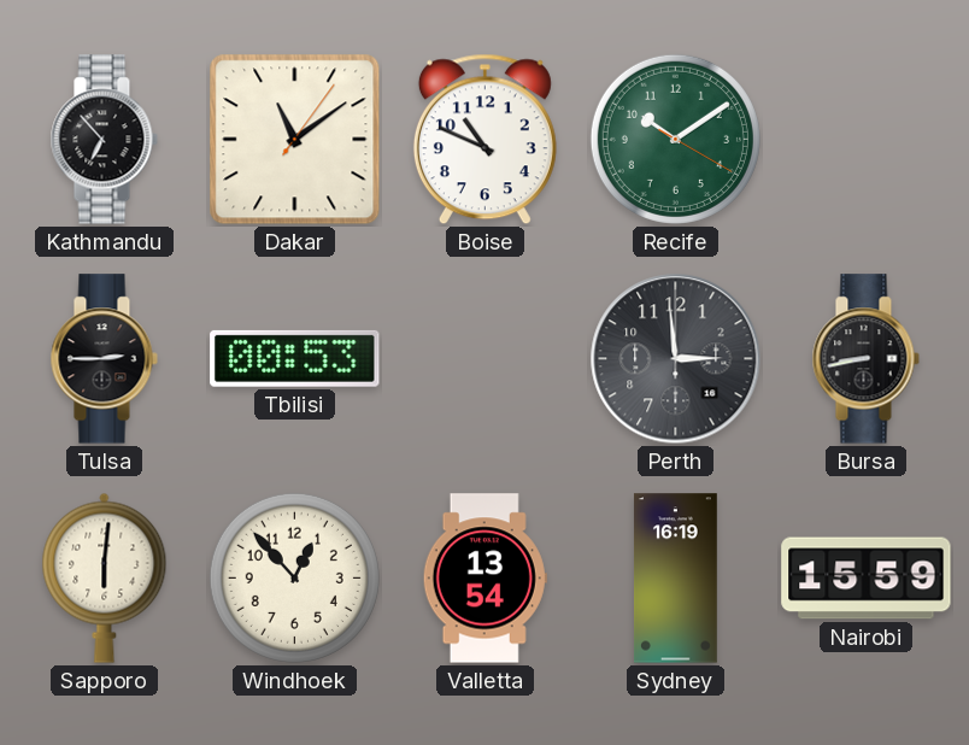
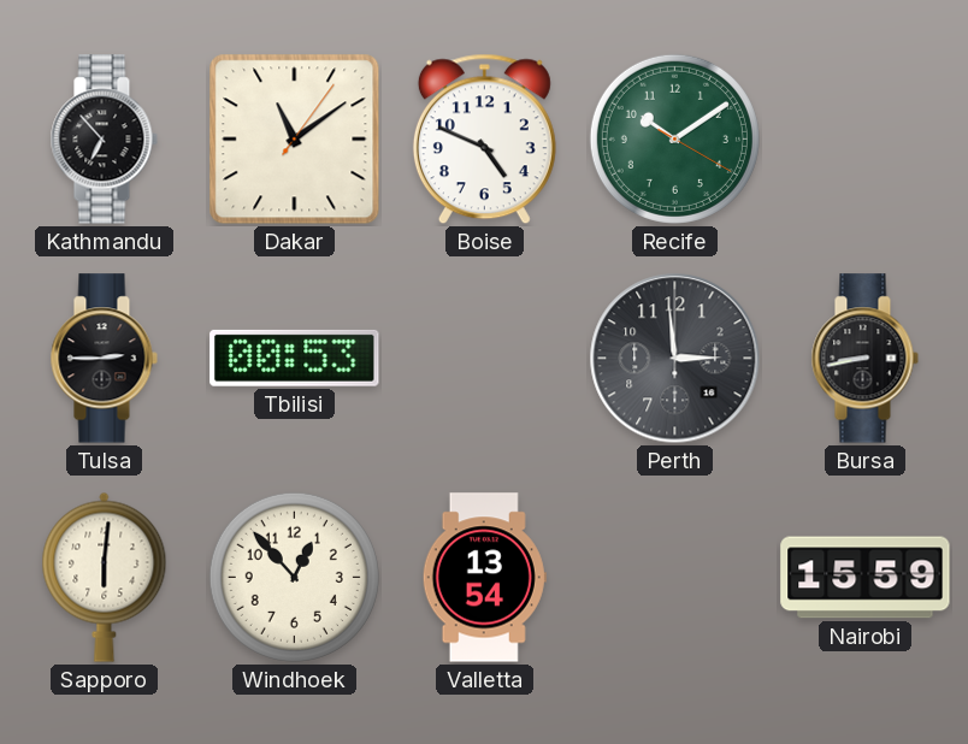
Boise: 10:49 -> 4:49 (484, 140)
Sydney: 16:19 -> none (675, 579)
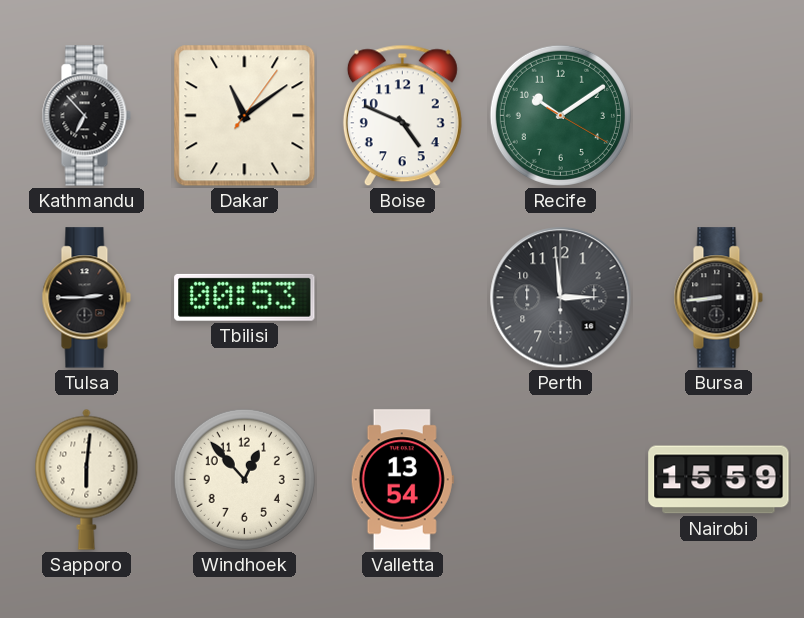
Bursa: 8:43 -> 8:44 (718, 298)
